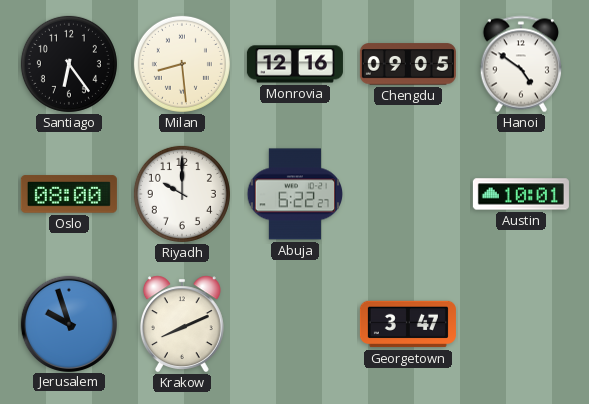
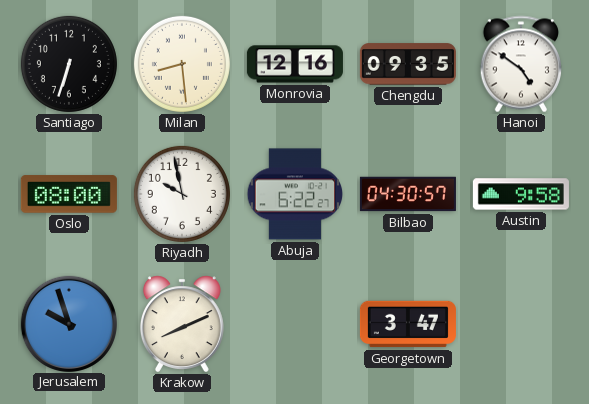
Santiago: 6:24 -> 6:33 (69, 64)
Chengdu: 09:05 -> 09:35 (408, 64)
Riyadh: 10:00 -> 9:58 (182, 194)
Bilbao: none -> 04:30 (408, 194)
Austin: 10:01 -> 9:58 (521, 194)
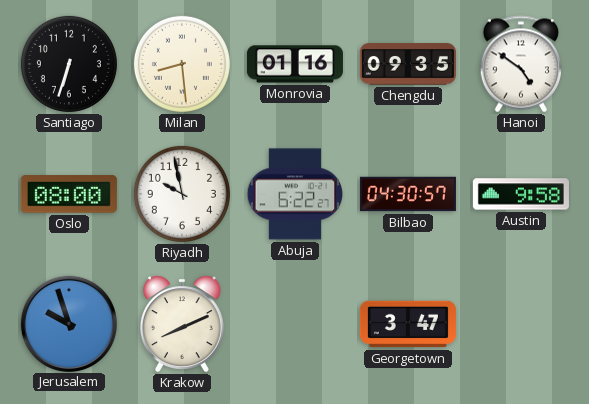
Monrovia: 12:16 -> 01:16 (295, 64)
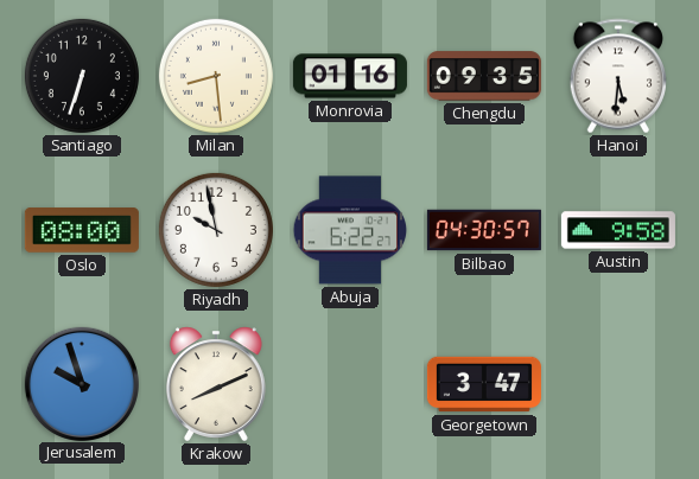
Hanoi: 4:51 -> 5:31 (617, 76)
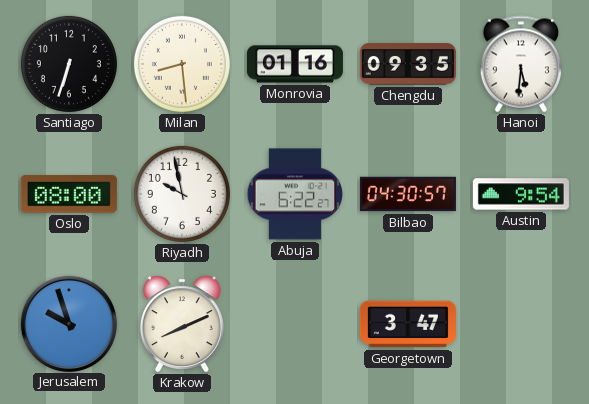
Austin: 9:58 -> 9:54 (521, 194)
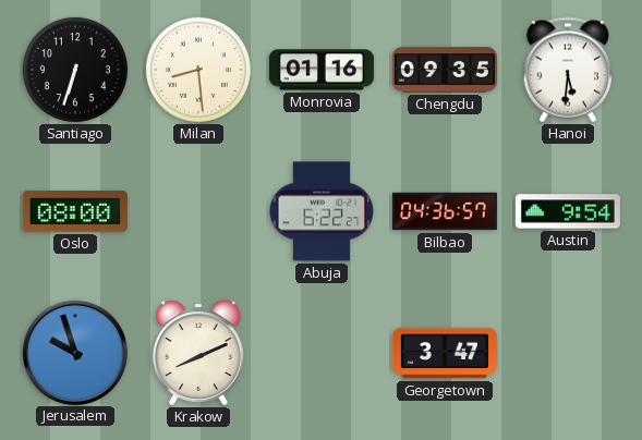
Riyadh: 9:58 -> none (182, 194)
Bilbao: 04:30 -> 04:36 (445, 211)
